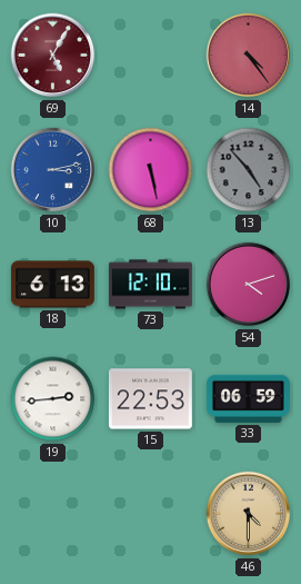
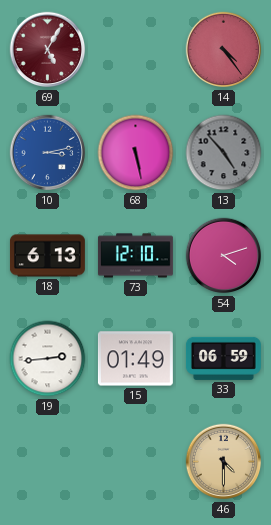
15: 22:53 -> 01:49 (135, 359)
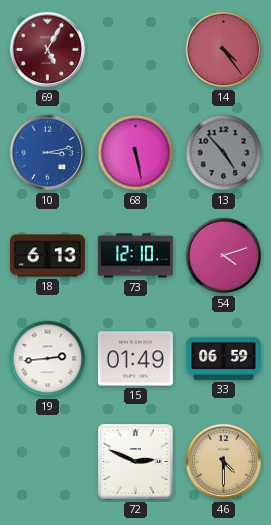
72: none -> 2:49 (136, 462)
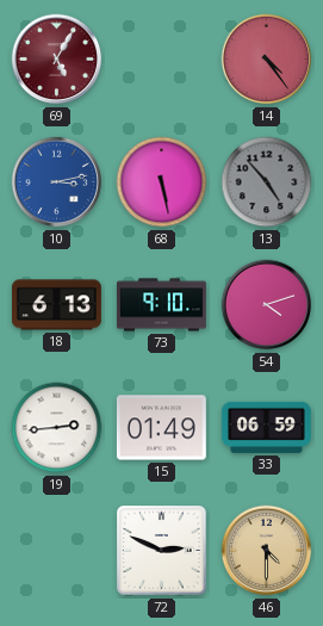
73: 12:10 -> 9:10 (161, 305)
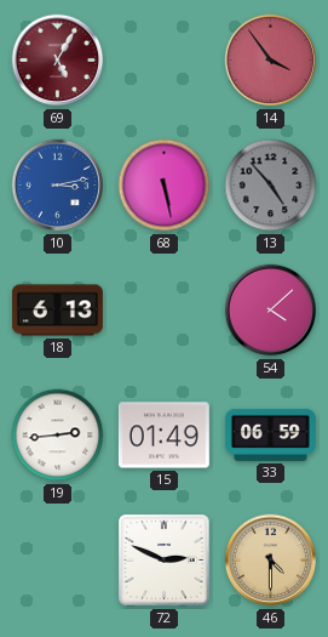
14: 4:24 -> 3:54 (271, 61)
73: 9:10 -> none (161, 305)
54: 4:12 -> 4:08 (271, 311)
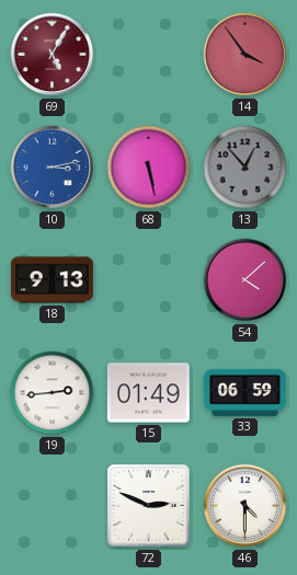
13: 4:53 -> 12:53 (245, 168)
18: 6:13 -> 9:13 (52, 280)
46 dial: champagne -> white (245, 506)
